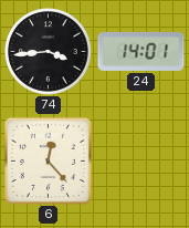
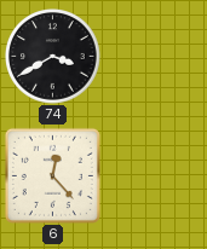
74: 3:44 -> 3:40 (53, 57)
24: 14:01 -> none (141, 52)
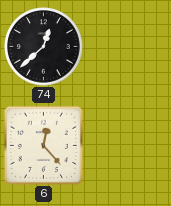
74: 3:40 -> 12:38 (44, 47)
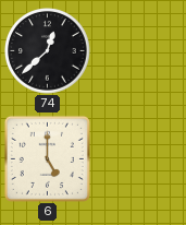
6: 12:23 -> 5:00 (47, 158)
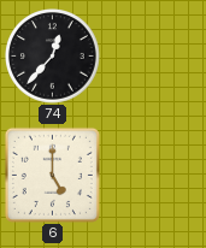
74: 12:38 -> 12:37 (53, 57)
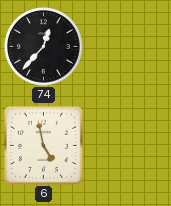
6: 5:00 -> 4:58 (43, 145)
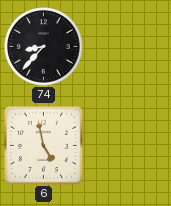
74: 12:37 -> 8:37 (44, 47)
